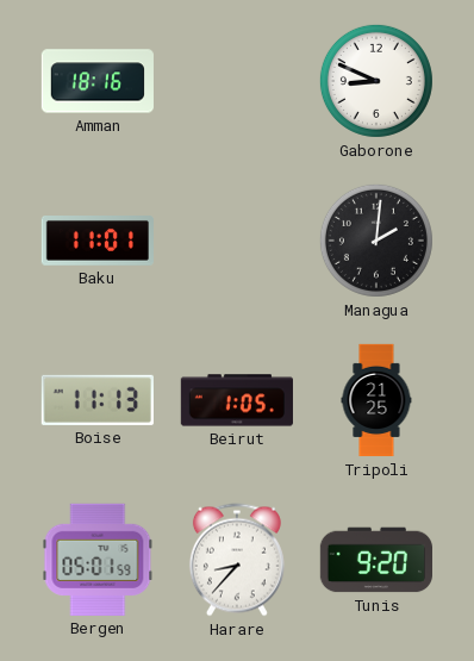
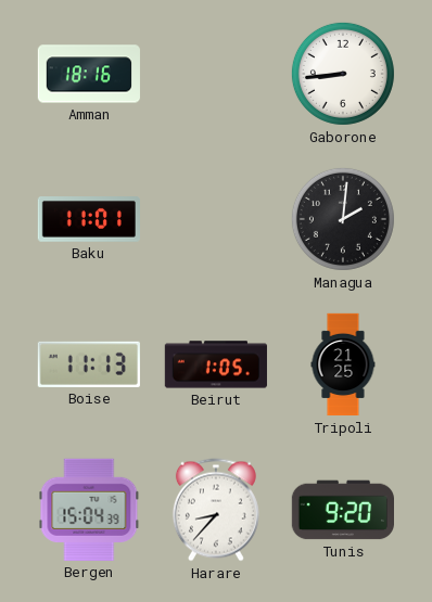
Gaborone: 8:49 -> 8:44 (343, 74)
Bergen: 05:01 -> 15:04 (89, 510)
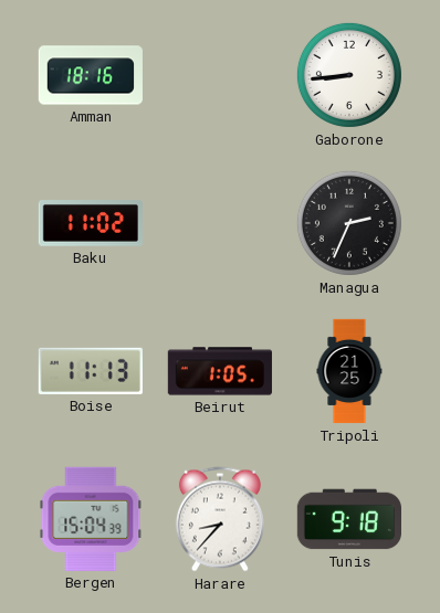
Baku: 11:01 -> 11:02 (91, 224)
Managua: 2:01 -> 2:34 (349, 223)
Tunis: 9:20 -> 9:18 (348, 519)
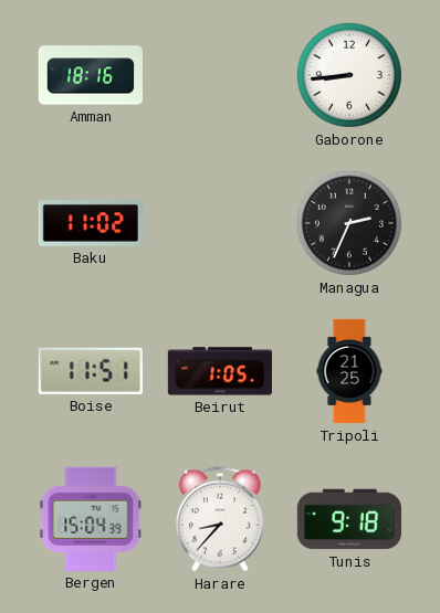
Boise: 11:13 -> 11:51 (91, 371)
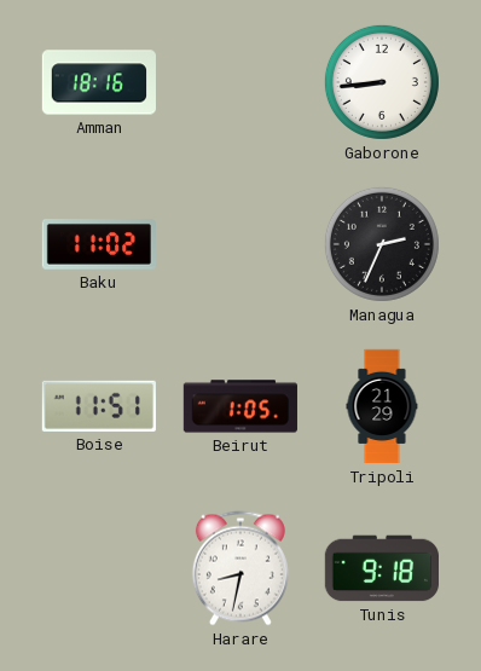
Tripoli: 21:25 -> 21:29 (382, 406)
Bergen: 15:04 -> none (91, 519)
Harare: 8:37 -> 8:32 (240, 568)
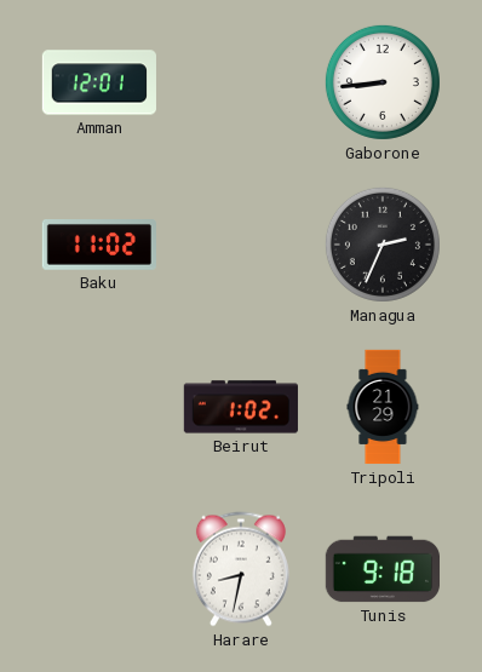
Amman: 18:16 -> 12:01 (99, 82)
Boise: 11:51 -> none (99, 406)
Beirut: 1:05 -> 1:02 (241, 407)
